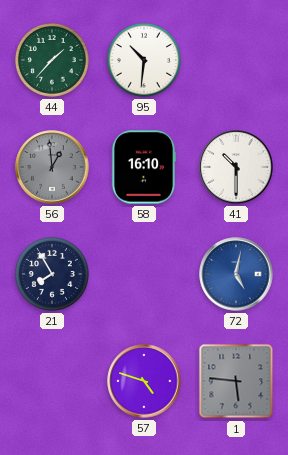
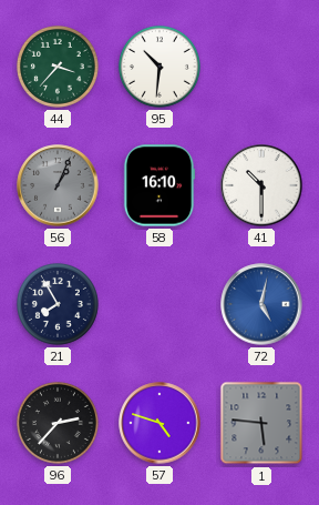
44: 1:37 -> 3:37 (58, 67)
56: 12:59 -> 1:04 (58, 185)
96: none -> 2:37 (58, 423)
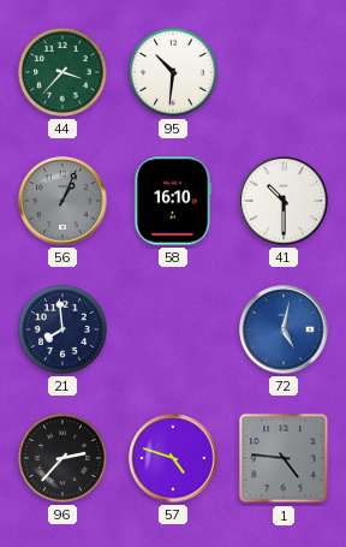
21: 7:55 -> 7:59 (62, 329)
1: 5:46 -> 4:46 (284, 458)
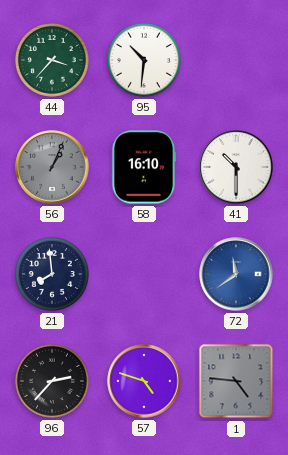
72: 5:02 -> 11:39 (236, 274)
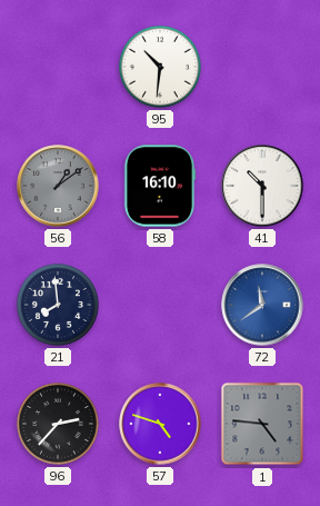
44: 3:37 -> none (52, 60)
56: 1:04 -> 1:09 (58, 186)
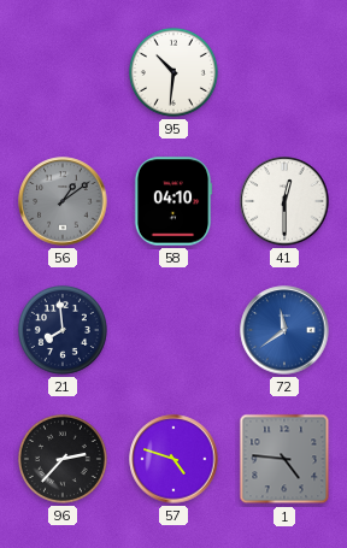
58: 16:10 -> 04:10 (173, 201)
41: 10:30 -> 12:30 (284, 201)
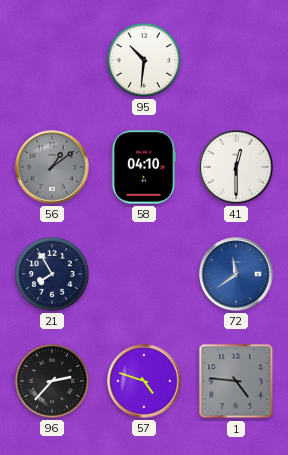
21: 7:59 -> 7:55 (52, 274)
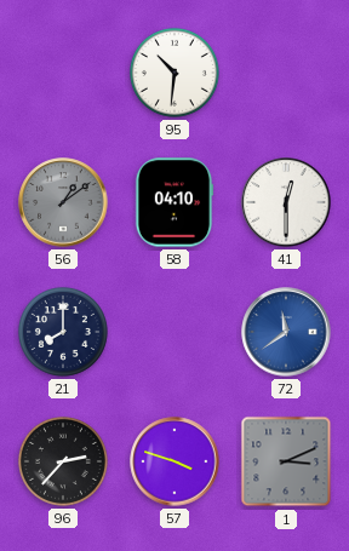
21: 7:55 -> 8:00 (63, 332)
57: 4:48 -> 3:48 (174, 461)
1: 4:46 -> 3:11 (286, 461)
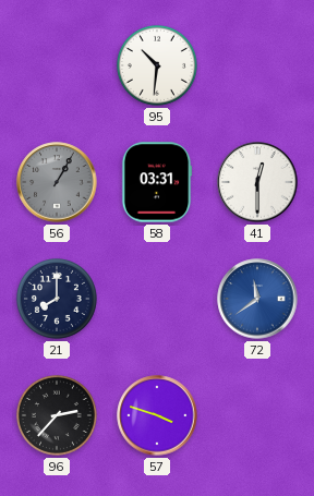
56: 1:09 -> 1:05 (57, 182)
58: 04:10 -> 03:31 (157, 182)
1: 3:11 -> none (286, 461)
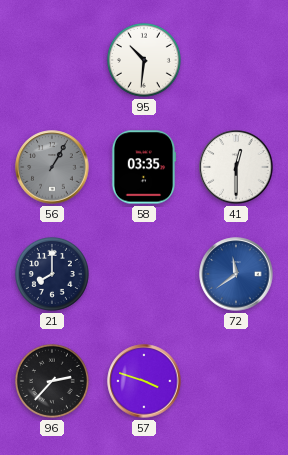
58: 03:31 -> 03:35 (144, 167)
